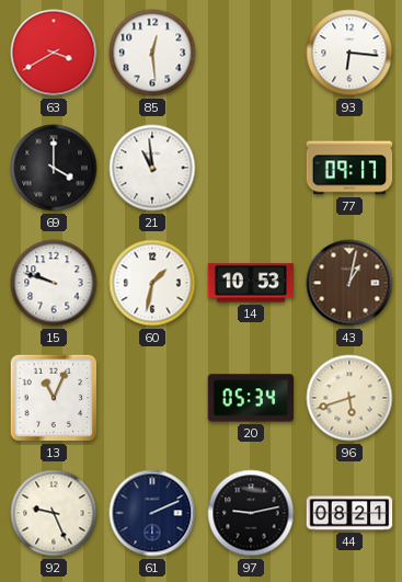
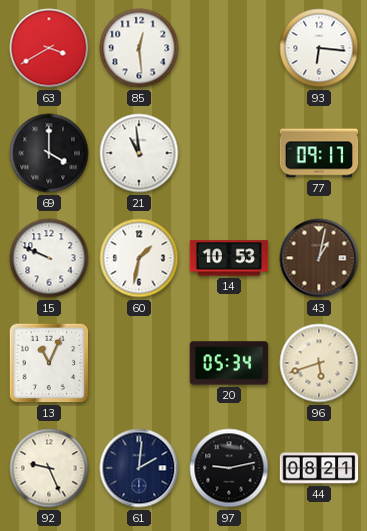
15: 9:48 -> 9:49 (49, 258)
61: 2:11 -> 2:01 (139, 468)
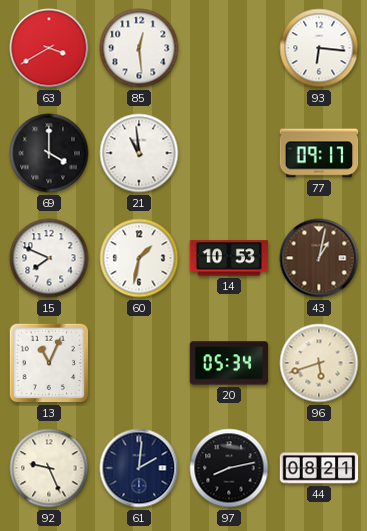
15: 9:49 -> 7:49 (49, 258)
97: 9:13 -> 8:13 (229, 468)
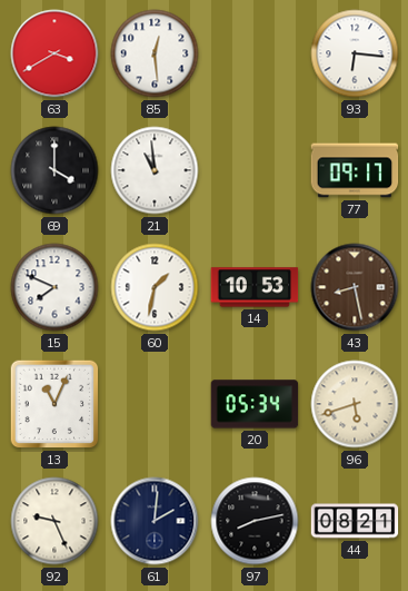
43: 1:02 -> 8:28 (355, 287)
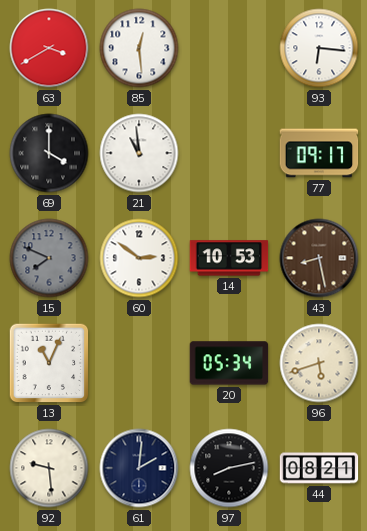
15 dial: white -> grey (49, 258)
60: 1:32 -> 2:51 (139, 258)
92: 9:26 -> 9:29 (49, 468)
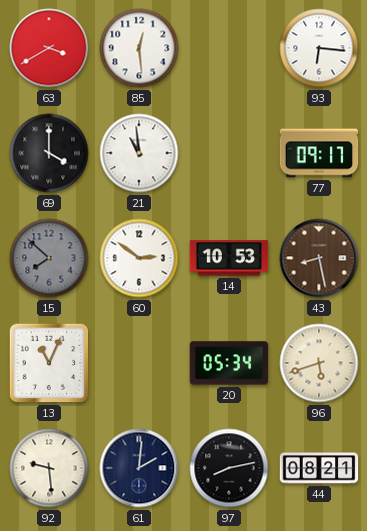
15: 7:49 -> 7:52 (49, 258)
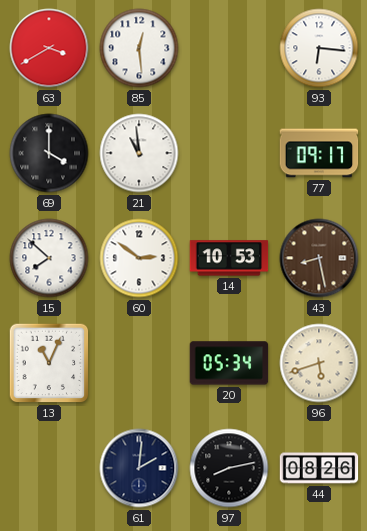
15 dial: grey -> white (49, 258)
92: 9:29 -> none (49, 468)
44: 08:21 -> 08:26 (319, 468)
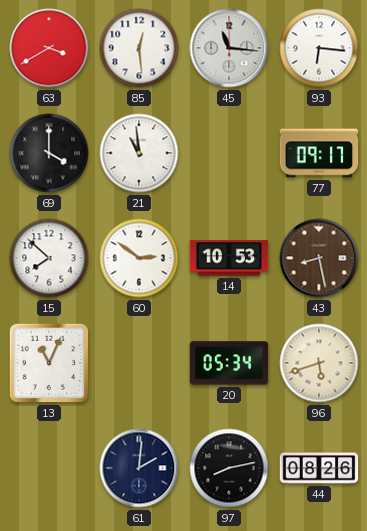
45: none -> 11:16 (229, 48)
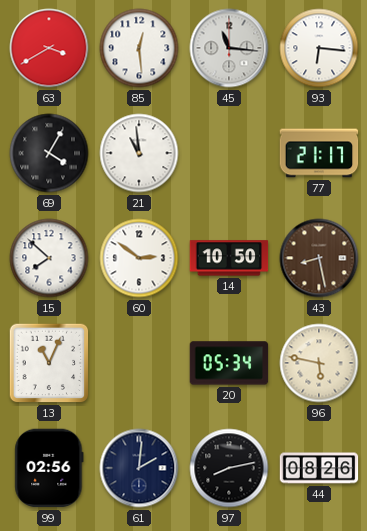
69: 4:00 -> 4:05 (49, 153)
77: 09:17 -> 21:17 (319, 153)
14: 10:53 -> 10:50 (229, 258)
96: 5:42 -> 5:47 (319, 363)
99: none -> 02:56 (49, 468)
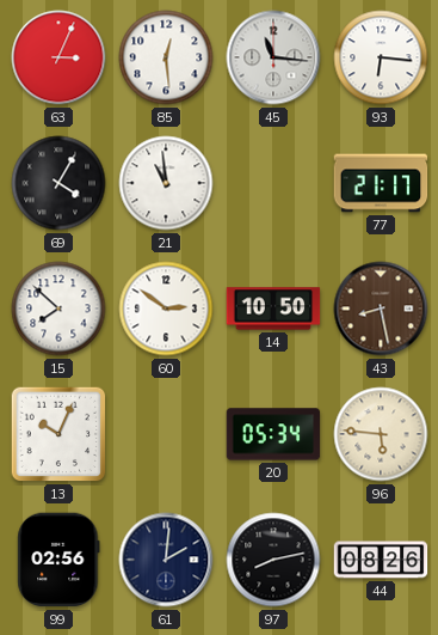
63: 3:40 -> 3:04 (58, 57)
13: 11:04 -> 10:04 (58, 434)
96: 5:47 -> 5:46 (381, 434)
